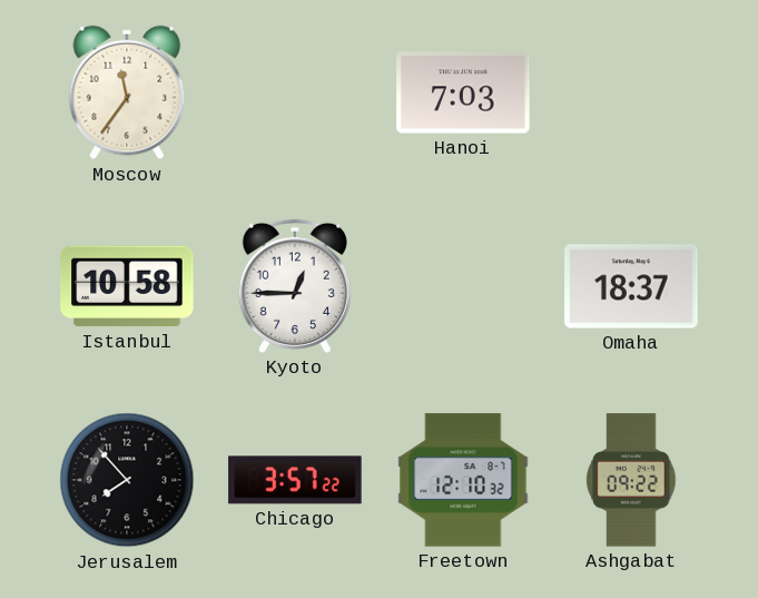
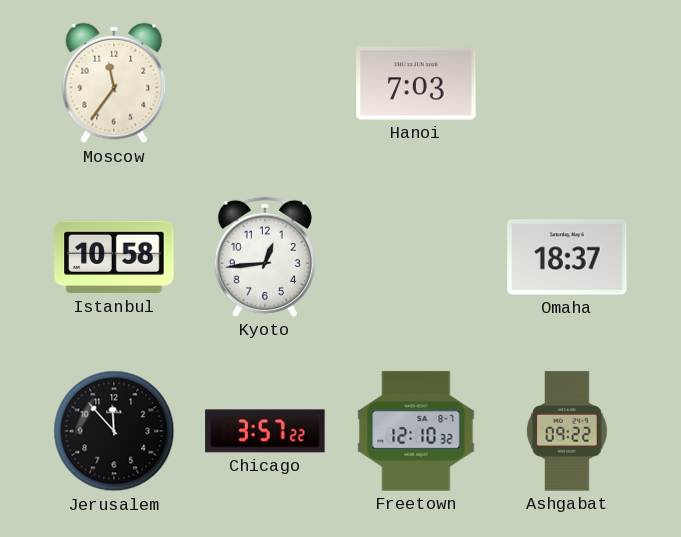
Kyoto: 12:45 -> 12:44 (265, 257)
Jerusalem: 7:53 -> 11:53 (114, 431)
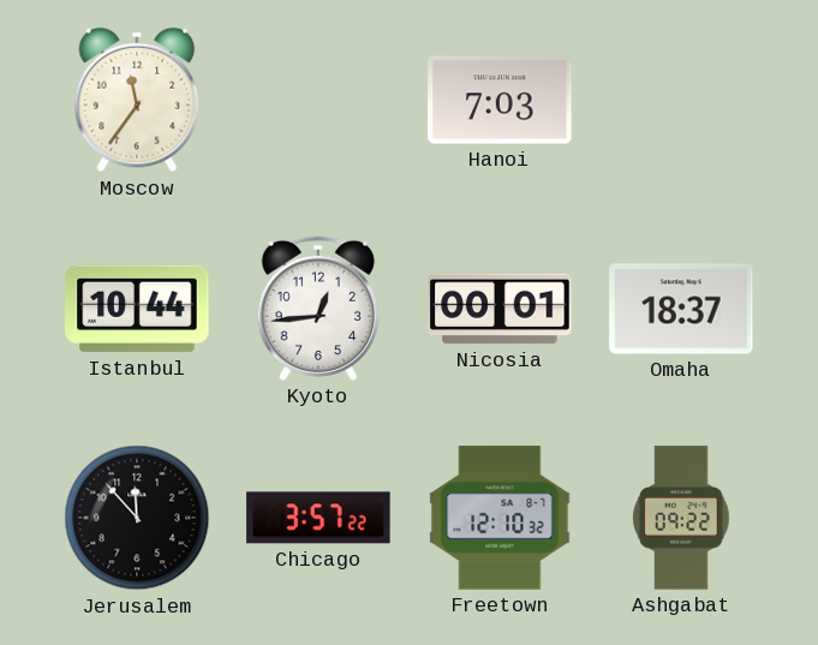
Istanbul: 10:58 -> 10:44 (137, 309)
Nicosia: none -> 00:01 (500, 309)
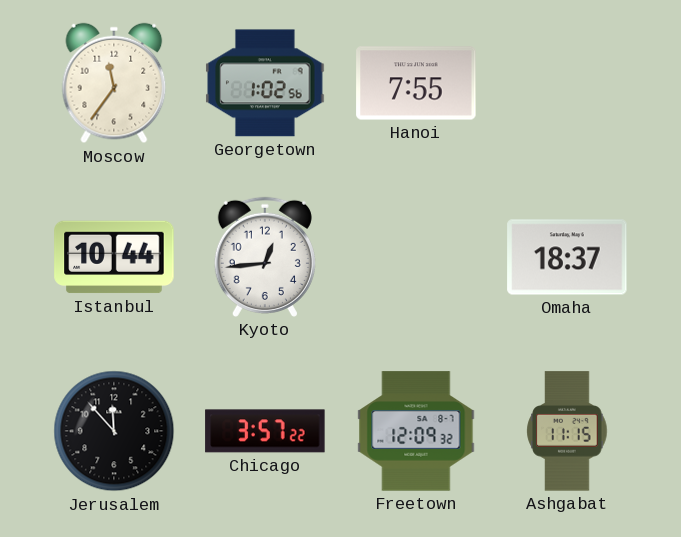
Georgetown: none -> 1:02 (265, 83)
Hanoi: 7:03 -> 7:55 (416, 83)
Nicosia: 00:01 -> none (500, 309)
Freetown: 12:10 -> 12:09 (416, 431)
Ashgabat: 09:22 -> 11:15 (567, 431)
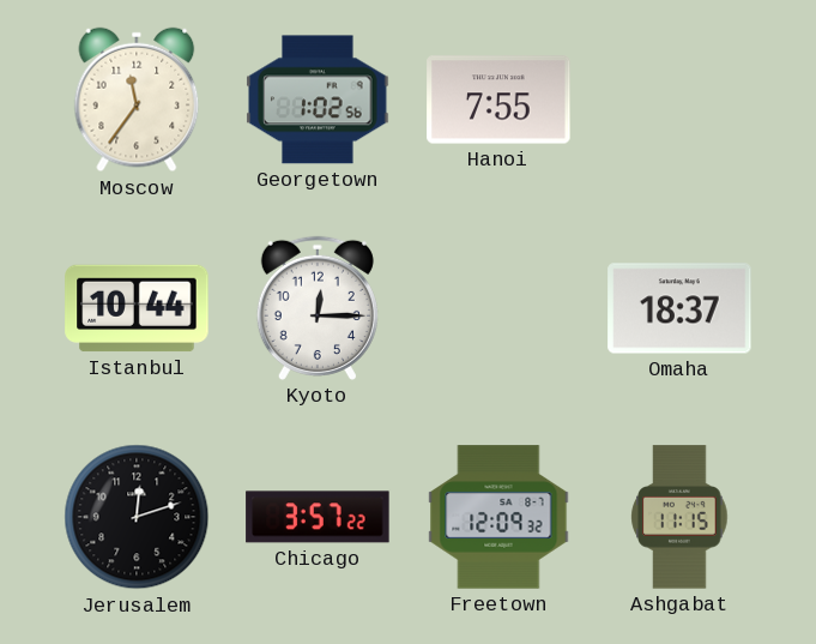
Kyoto: 12:44 -> 12:15 (318, 308)
Jerusalem: 11:53 -> 12:12 (137, 517)
